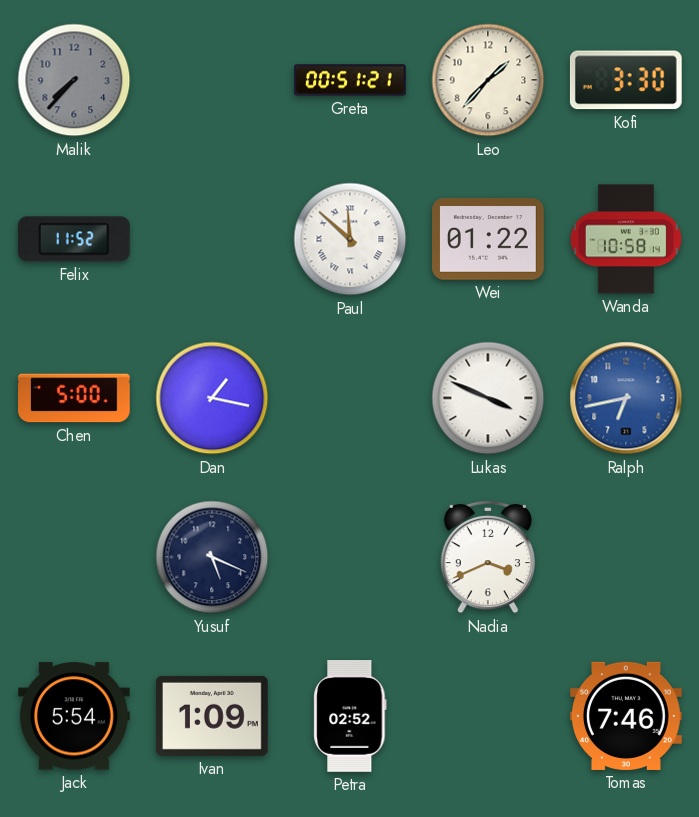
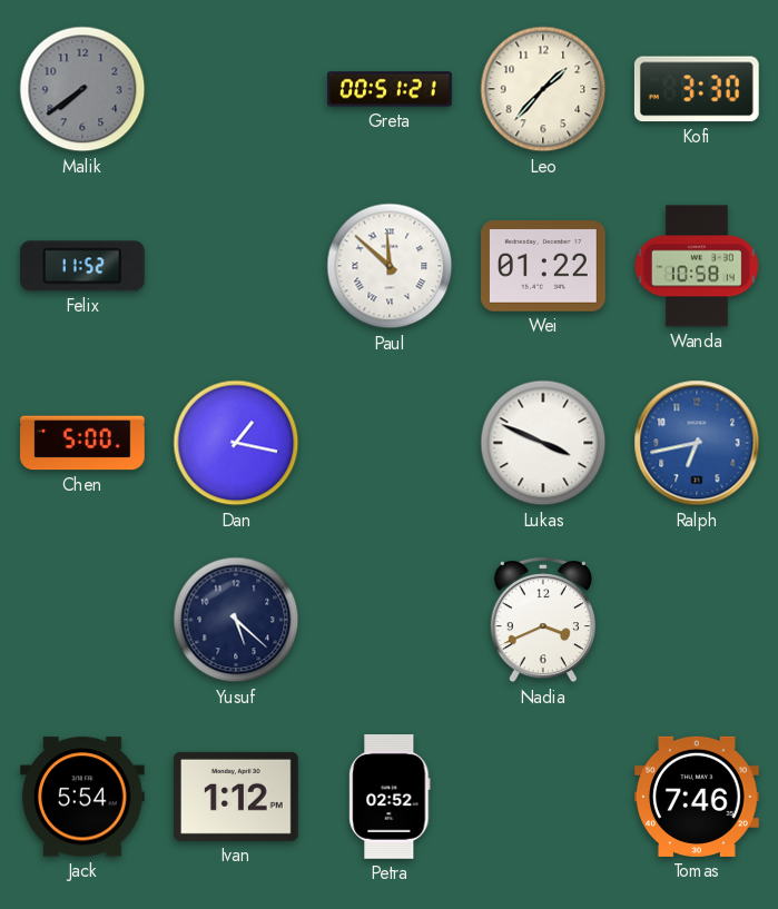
Malik: 7:37 -> 7:39 (82, 89)
Yusuf: 5:19 -> 5:22 (236, 620)
Ivan: 1:09 -> 1:12 (237, 797)
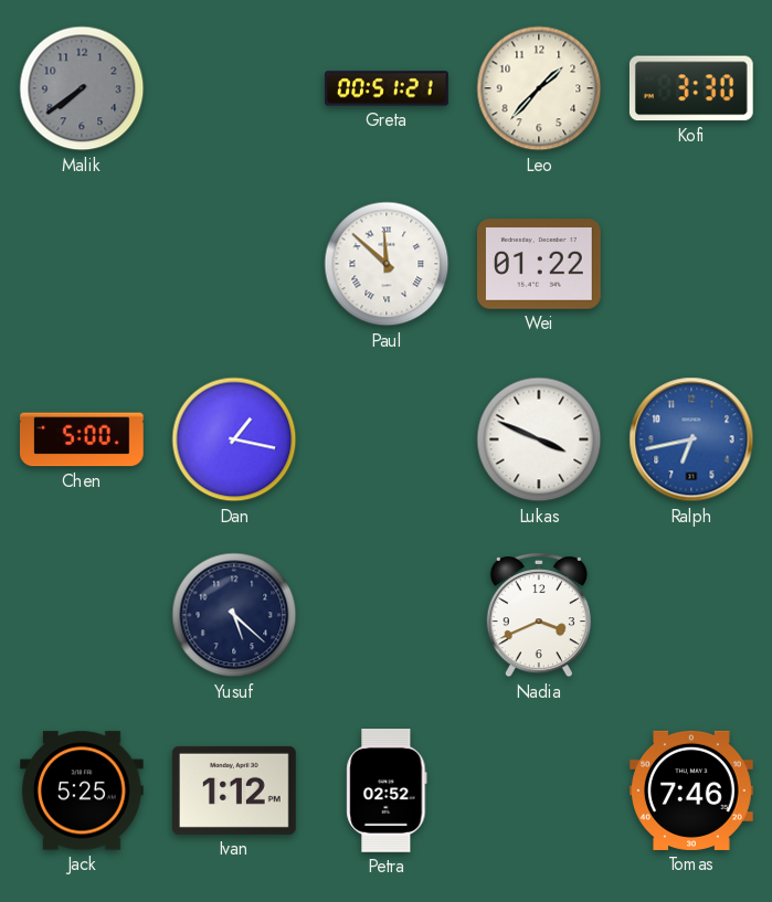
Felix: 11:52 -> none (82, 266)
Wanda: 10:58 -> none (697, 266)
Jack: 5:54 -> 5:25 (83, 790)
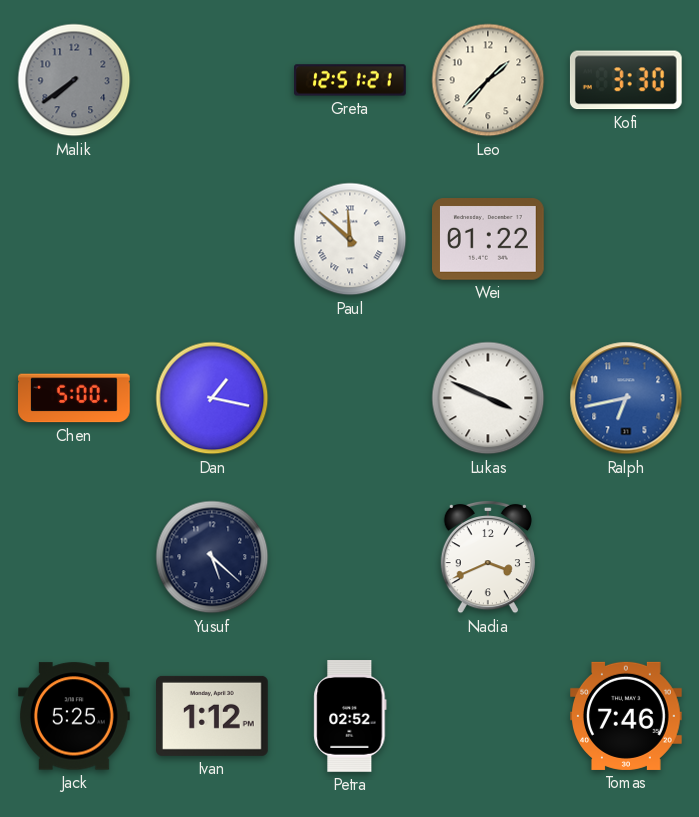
Greta: 00:51 -> 12:51 (350, 80)
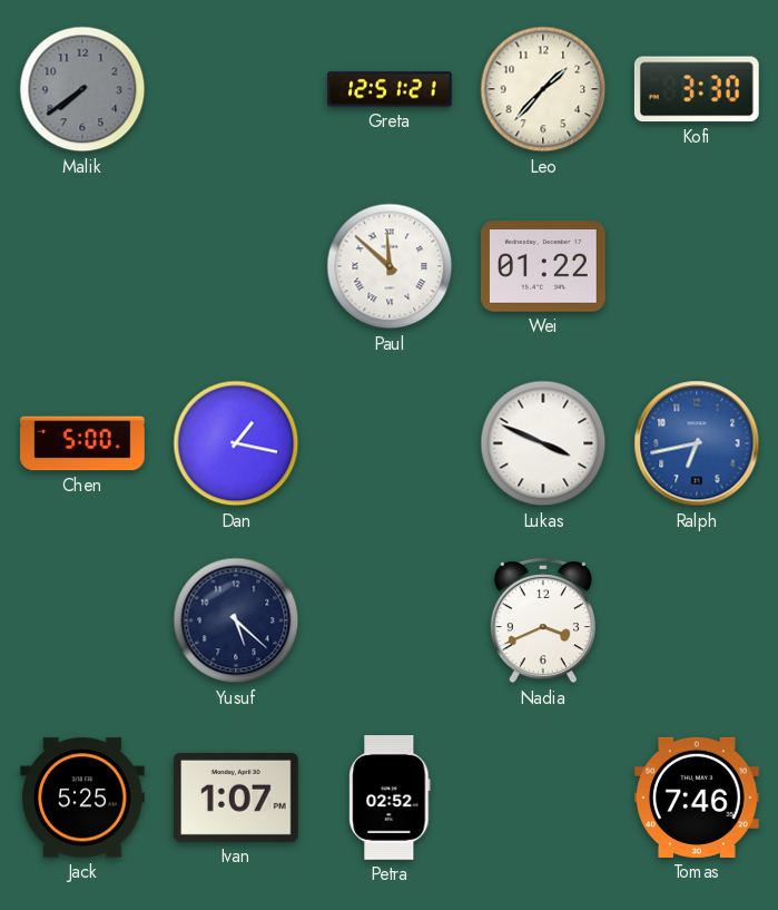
Ivan: 1:12 -> 1:07 (237, 798)
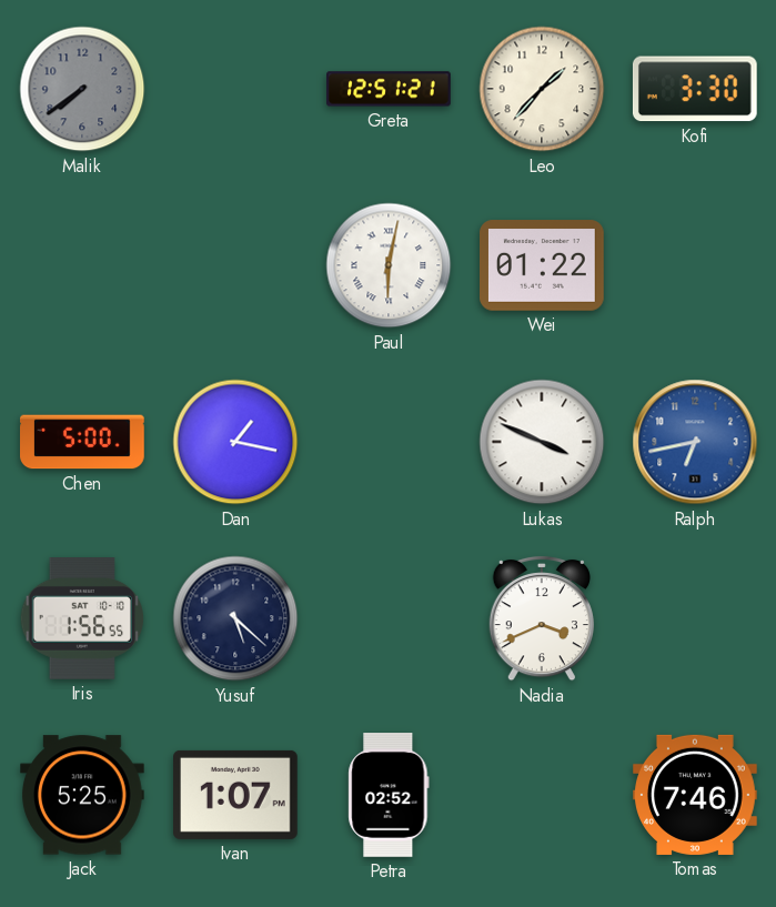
Paul: 11:52 -> 6:02 (389, 265)
Iris: none -> 1:56 (81, 619)
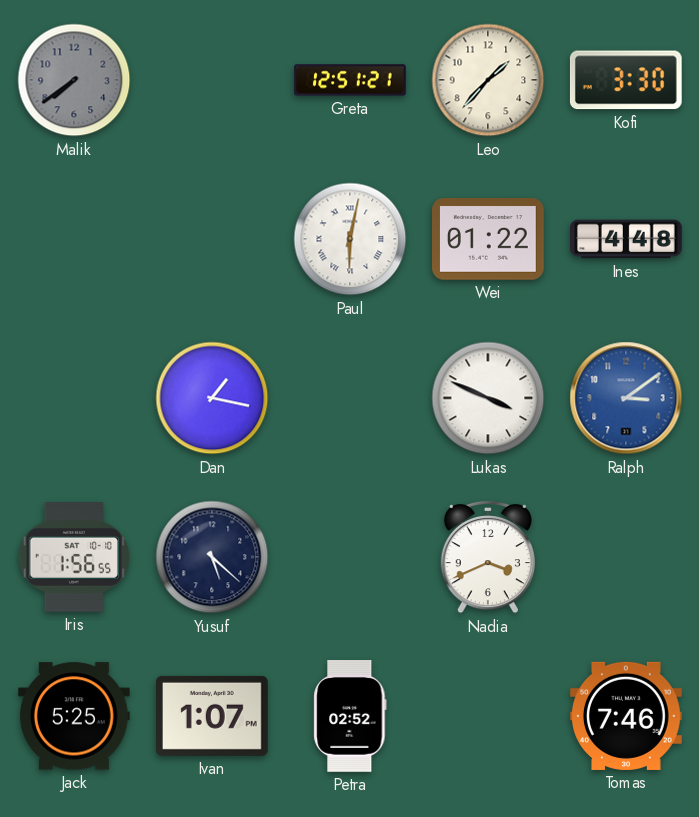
Ines: none -> 4:48 (627, 239)
Chen: 5:00 -> none (83, 442)
Ralph: 6:43 -> 3:09 (626, 398)
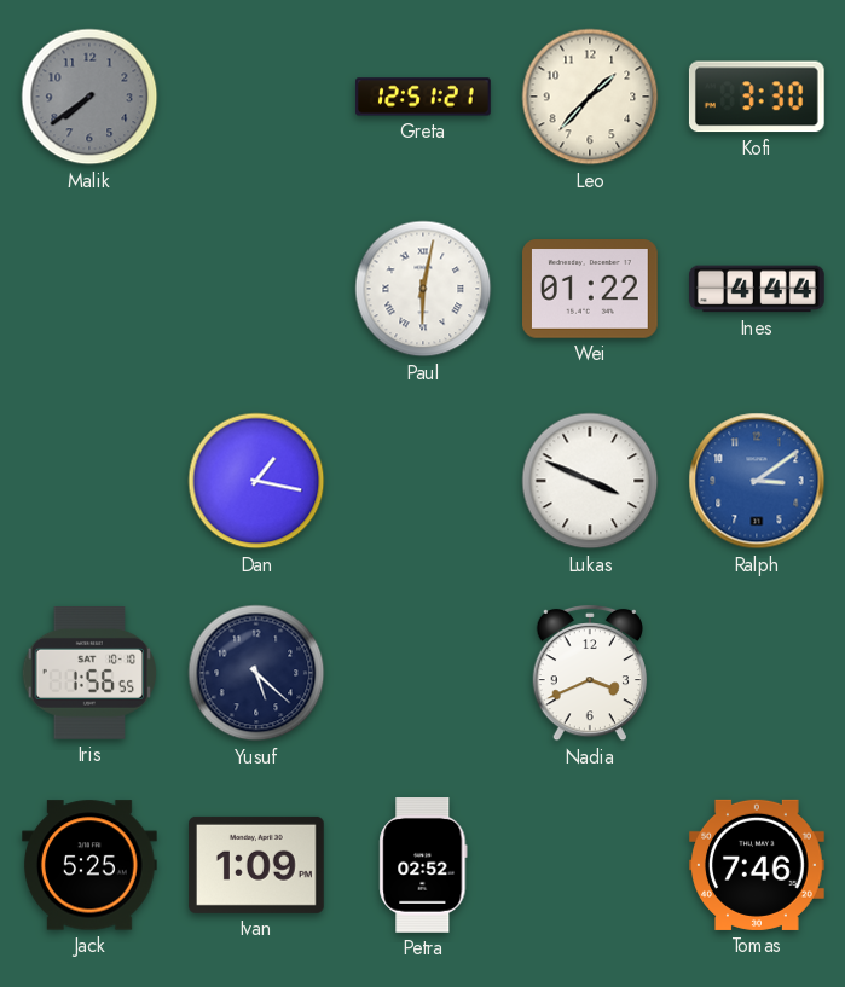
Ines: 4:48 -> 4:44 (758, 289)
Ivan: 1:07 -> 1:09 (257, 865)
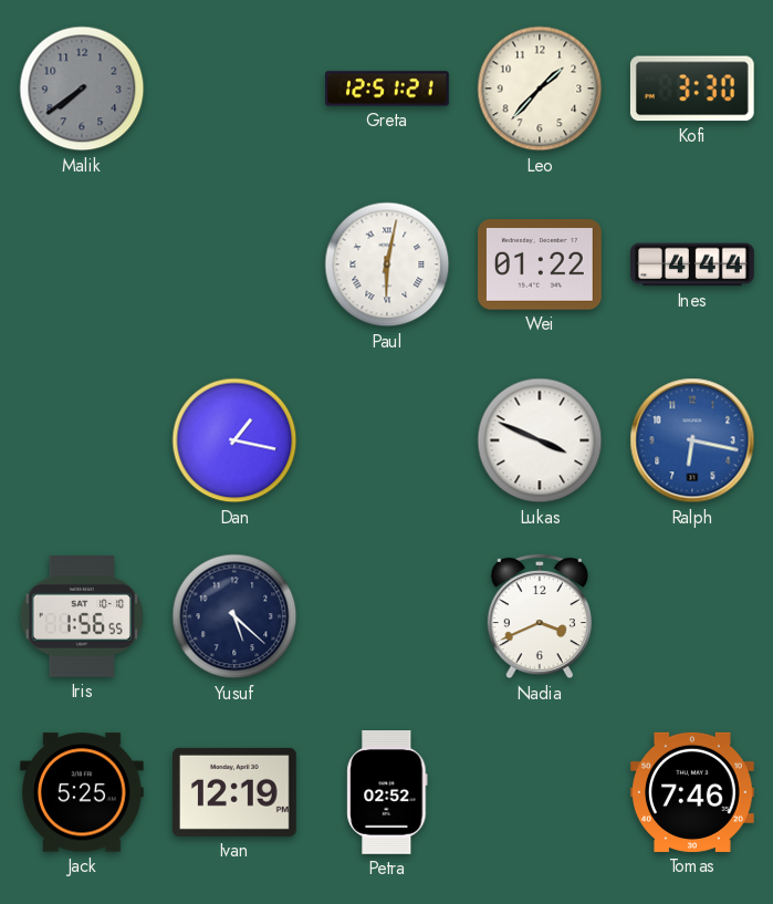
Ralph: 3:09 -> 6:17 (692, 440)
Ivan: 1:09 -> 12:19 (236, 792)
